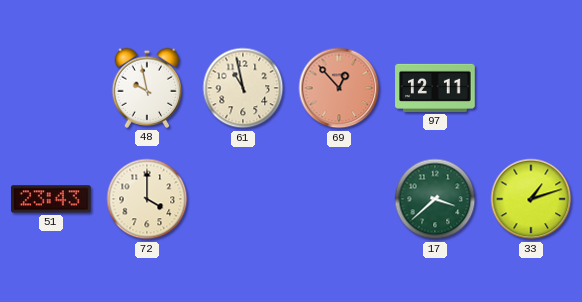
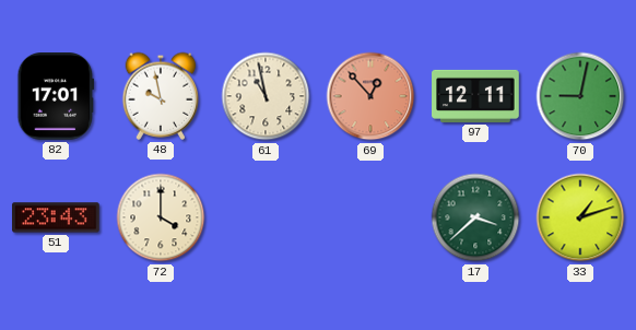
82: none -> 17:01 (56, 96)
70: none -> 9:02 (580, 96)
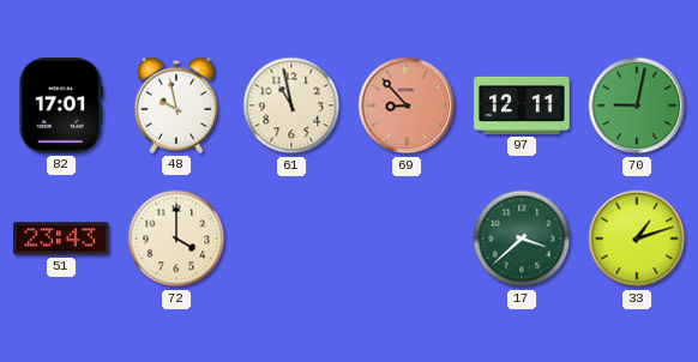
69: 12:53 -> 8:53 (407, 105)
